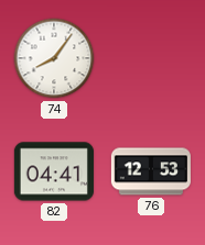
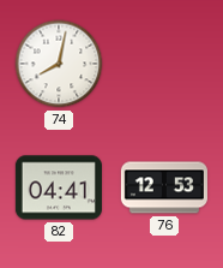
74: 8:06 -> 8:02 (59, 64)
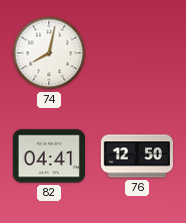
76: 12:53 -> 12:50 (137, 156)
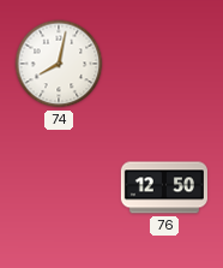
82: 04:41 -> none (49, 156)
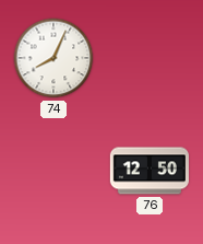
74: 8:02 -> 8:04 (53, 58)
